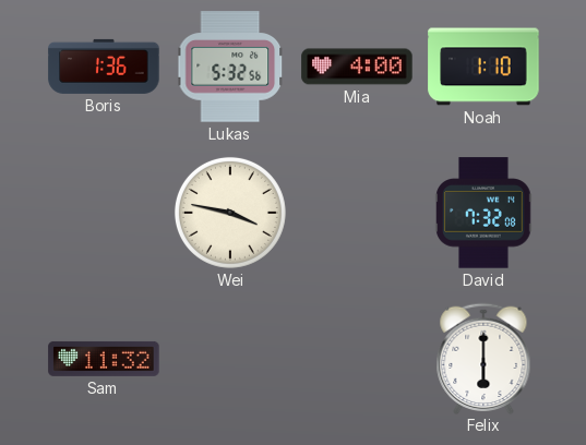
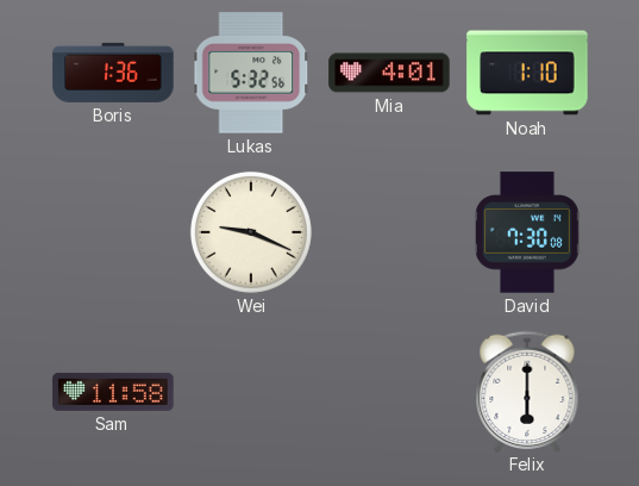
Mia: 4:00 -> 4:01 (389, 73)
Wei: 3:47 -> 9:19 (251, 232)
David: 7:32 -> 7:30 (527, 232)
Sam: 11:32 -> 11:58 (113, 392)
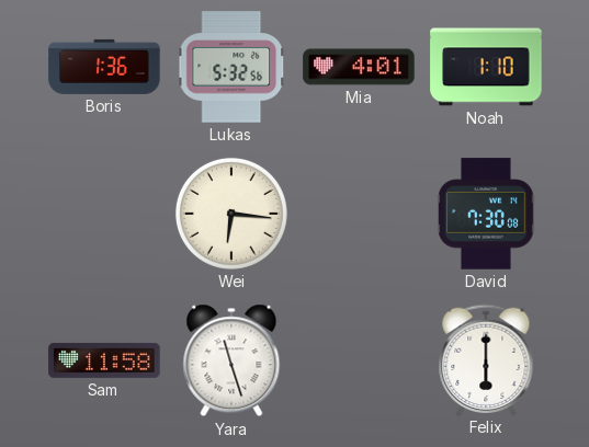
Wei: 9:19 -> 6:16 (231, 214)
Yara: none -> 11:27 (231, 360)
